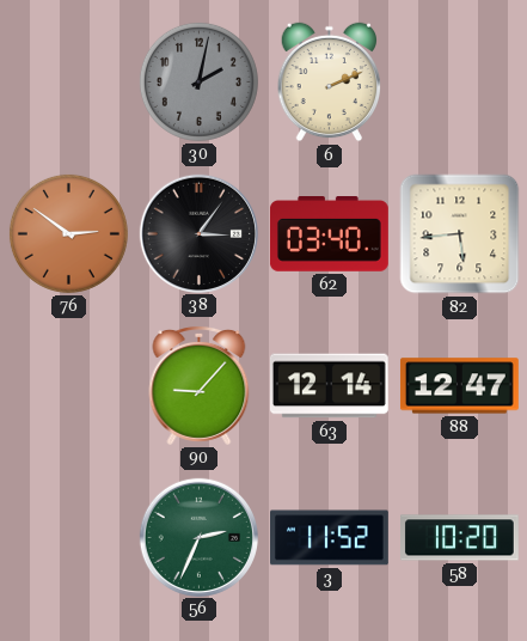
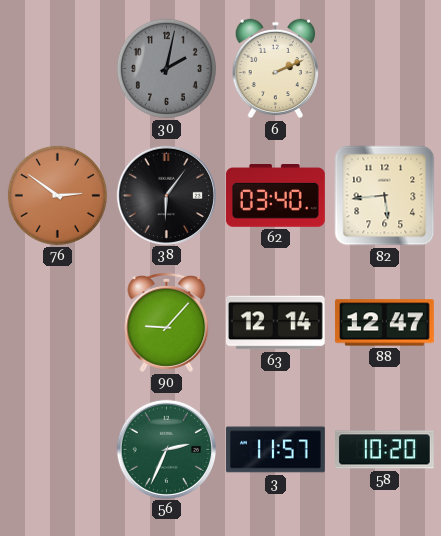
38: 3:06 -> 6:06 (166, 195)
3: 11:52 -> 11:57 (276, 450)
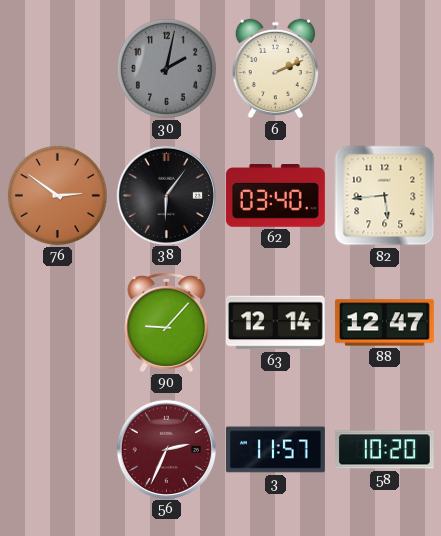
56 dial: green -> burgundy (166, 449)
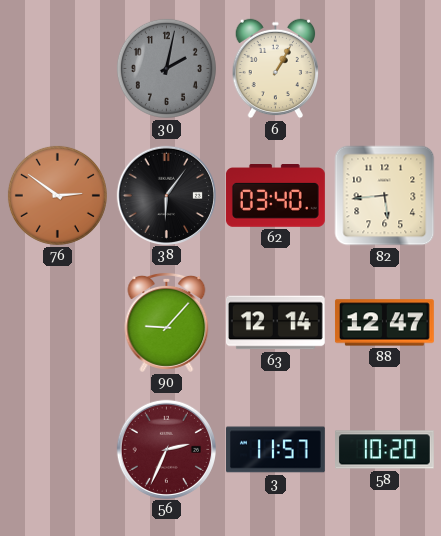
6: 2:11 -> 1:05 (276, 69)
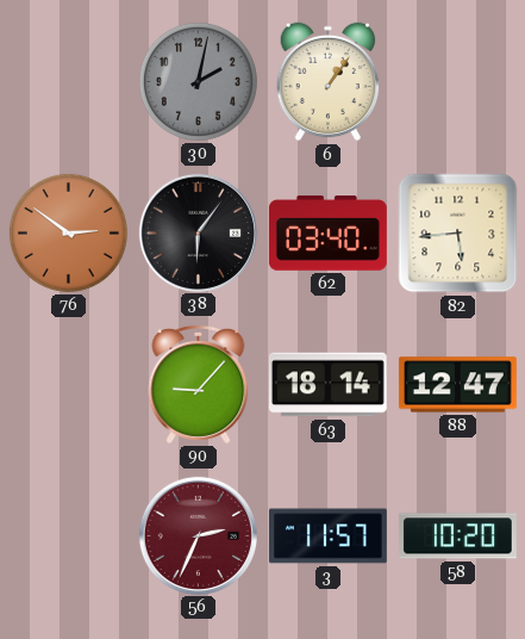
6: 1:05 -> 1:06 (329, 82)
63: 12:14 -> 18:14 (327, 385)
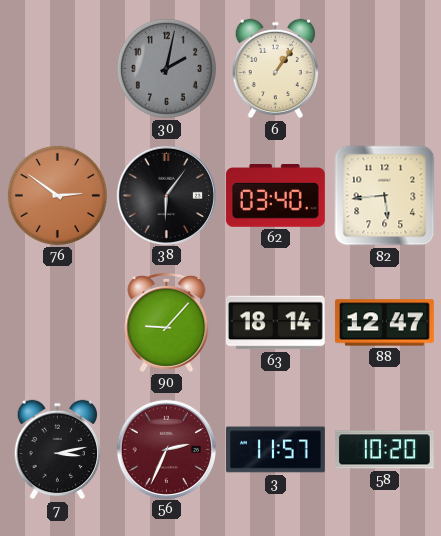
7: none -> 3:13 (58, 450)
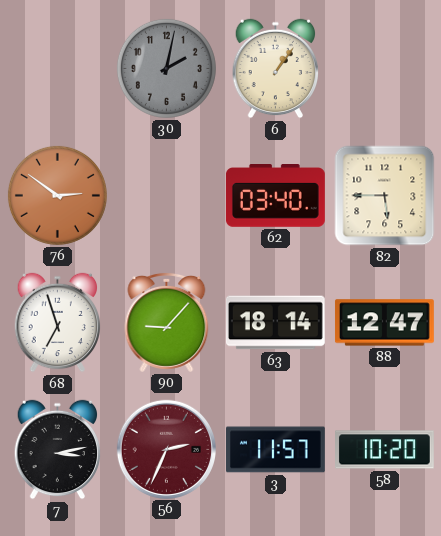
38: 6:06 -> none (166, 195)
82: 5:44 -> 5:45 (385, 196)
68: none -> 6:57 (58, 323)
